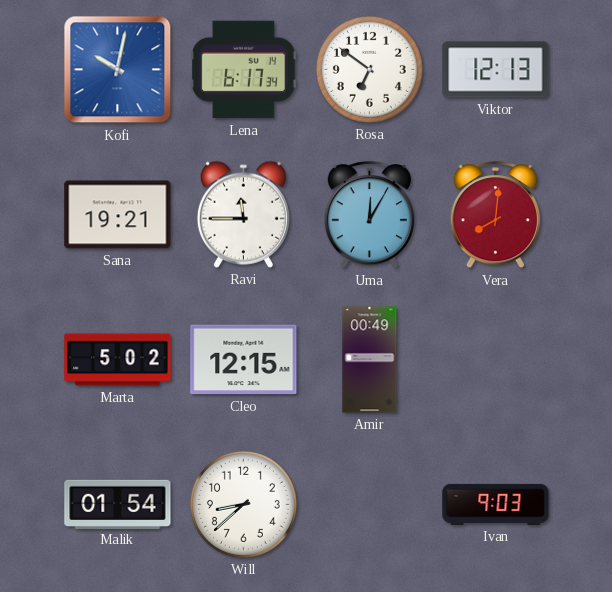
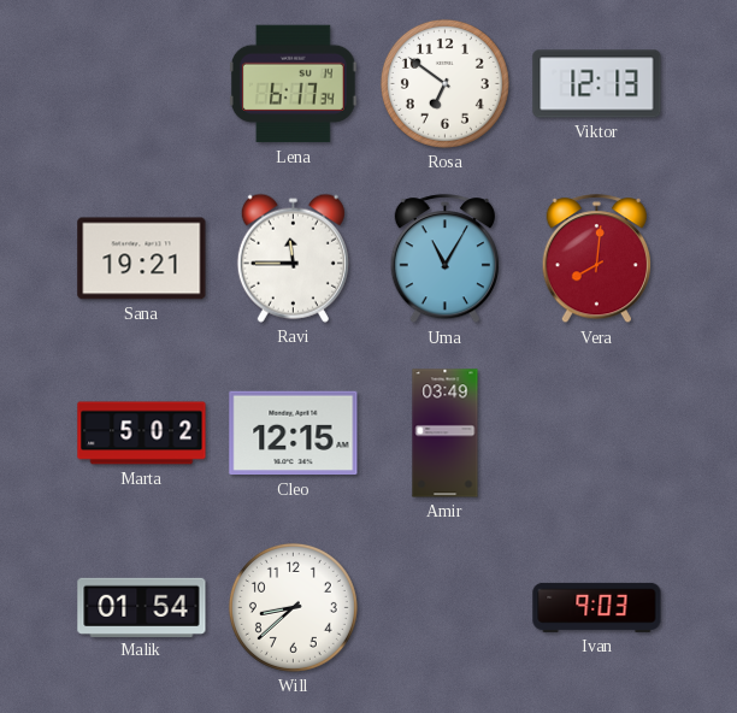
Kofi: 10:02 -> none (118, 70)
Uma: 12:05 -> 11:05 (444, 259)
Amir: 00:49 -> 03:49 (446, 434)
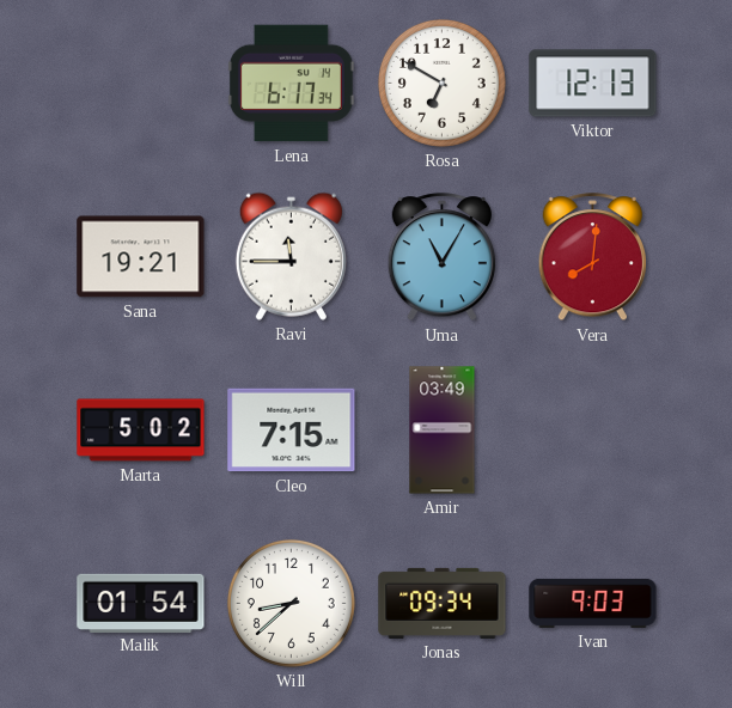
Rosa: 6:51 -> 6:50 (441, 83)
Cleo: 12:15 -> 7:15 (292, 431)
Jonas: none -> 09:34 (443, 603)
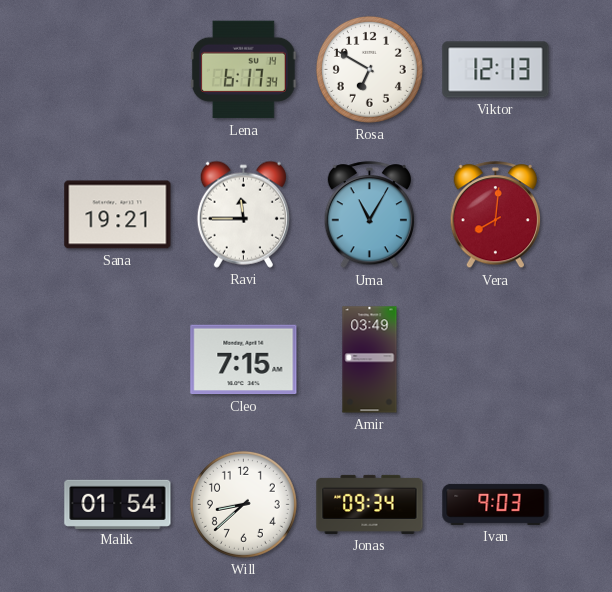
Marta: 5:02 -> none (141, 431)
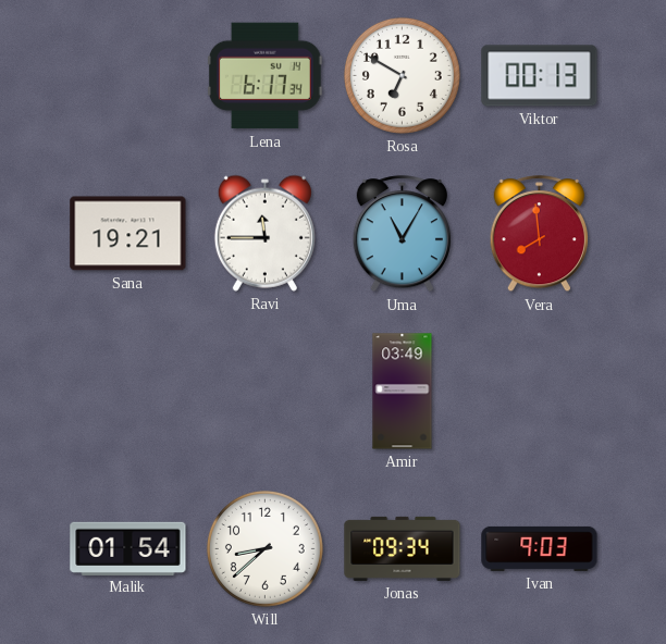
Viktor: 12:13 -> 00:13 (540, 76)
Vera: 8:01 -> 7:59 (539, 234)
Cleo: 7:15 -> none (244, 360)
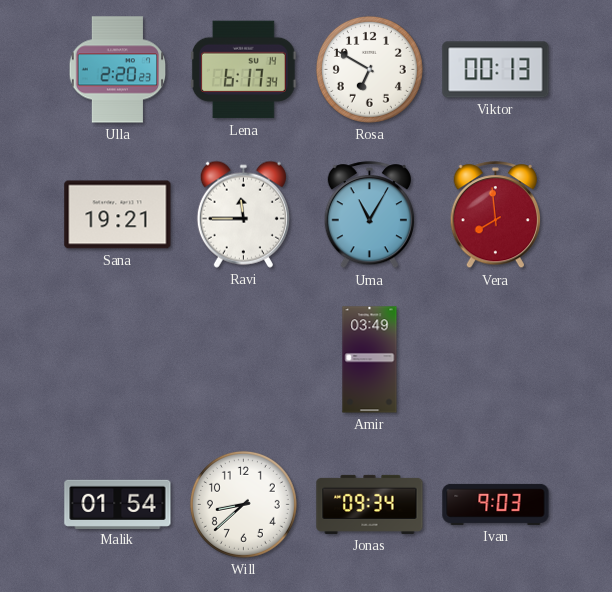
Ulla: none -> 2:20 (118, 70)
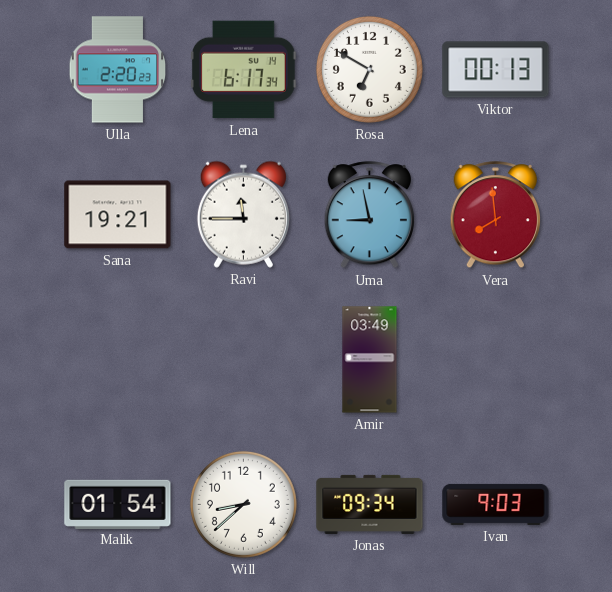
Uma: 11:05 -> 8:58 (369, 215)
